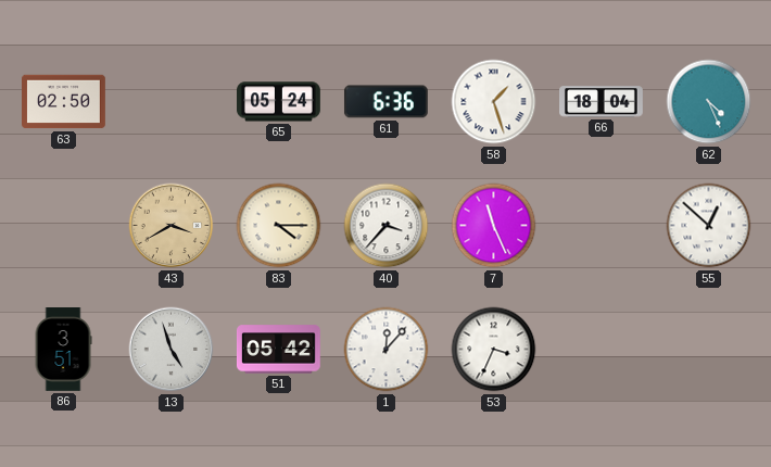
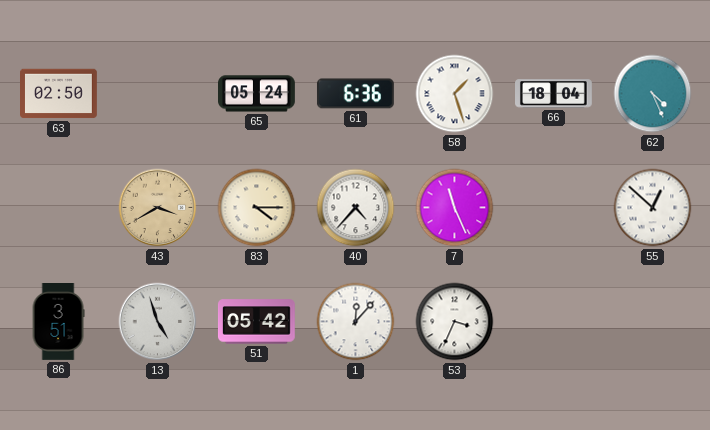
40: 3:37 -> 4:37 (356, 208)
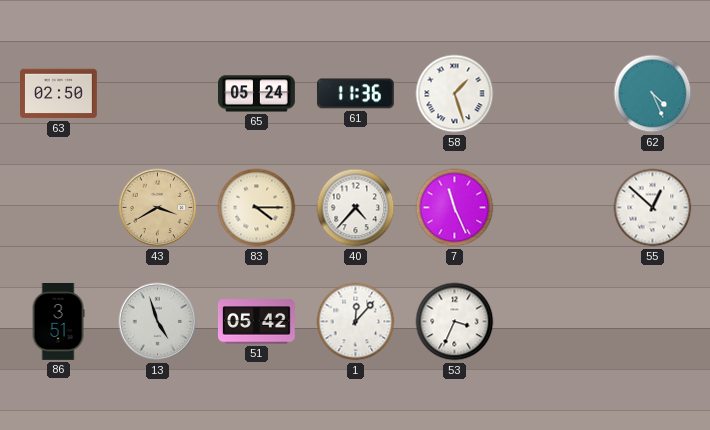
61: 6:36 -> 11:36 (355, 94)
66: 18:04 -> none (554, 94)
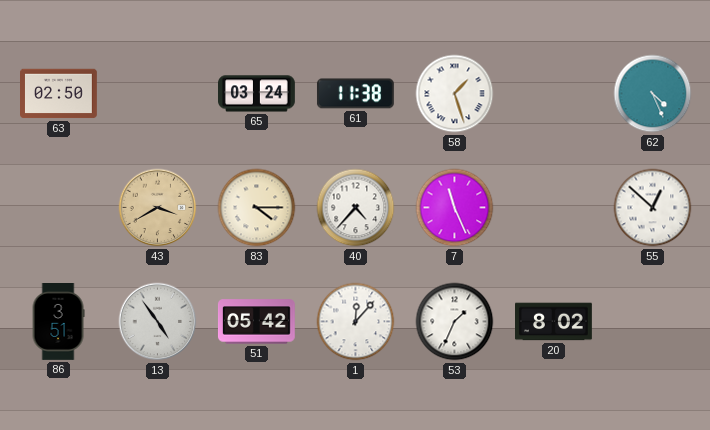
65: 05:24 -> 03:24 (257, 94)
61: 11:36 -> 11:38 (355, 94)
13: 4:57 -> 4:54 (158, 322)
53: 3:34 -> 1:34 (455, 322)
20: none -> 8:02 (554, 322)
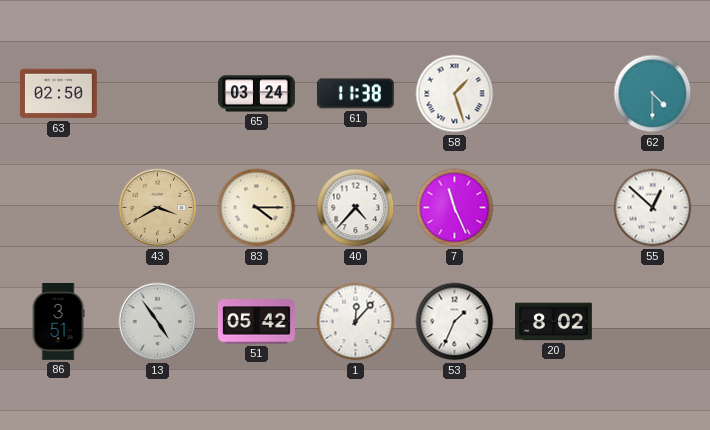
62: 4:26 -> 4:30 (653, 94)
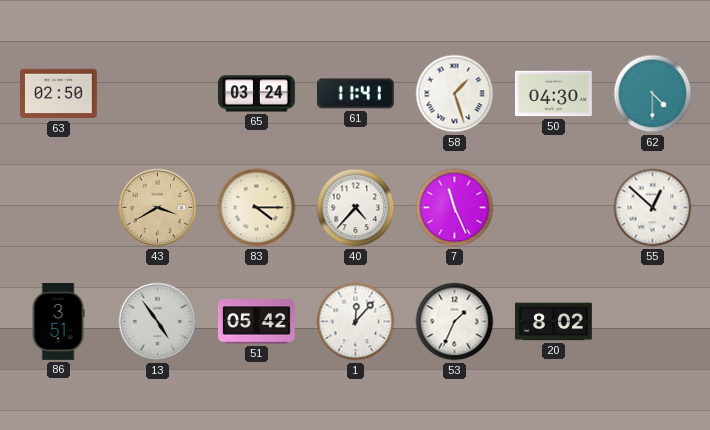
61: 11:38 -> 11:41 (355, 94)
50: none -> 04:30 (554, 94)
